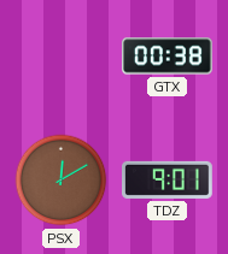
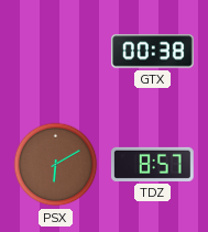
PSX: 12:10 -> 6:10 (56, 165)
TDZ: 9:01 -> 8:57 (153, 164)
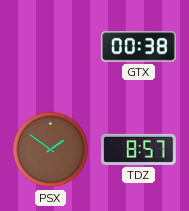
PSX: 6:10 -> 1:51 (51, 150)
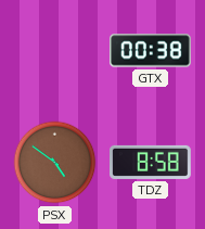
PSX: 1:51 -> 4:51 (55, 163)
TDZ: 8:57 -> 8:58 (151, 162)
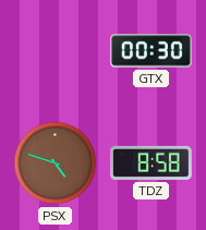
GTX: 00:38 -> 00:30 (152, 51)
PSX: 4:51 -> 4:48 (56, 164)
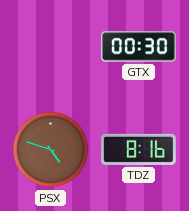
TDZ: 8:58 -> 8:16 (139, 149)
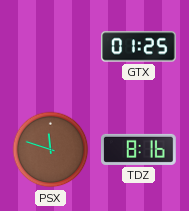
GTX: 00:30 -> 01:25 (139, 47)
PSX: 4:48 -> 11:48 (51, 150)
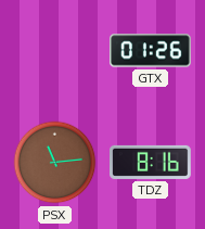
GTX: 01:25 -> 01:26 (151, 51)
PSX: 11:48 -> 11:14 (55, 163)
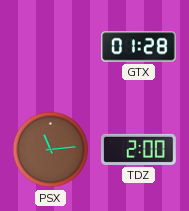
GTX: 01:26 -> 01:28 (139, 47)
TDZ: 8:16 -> 2:00 (139, 149)
